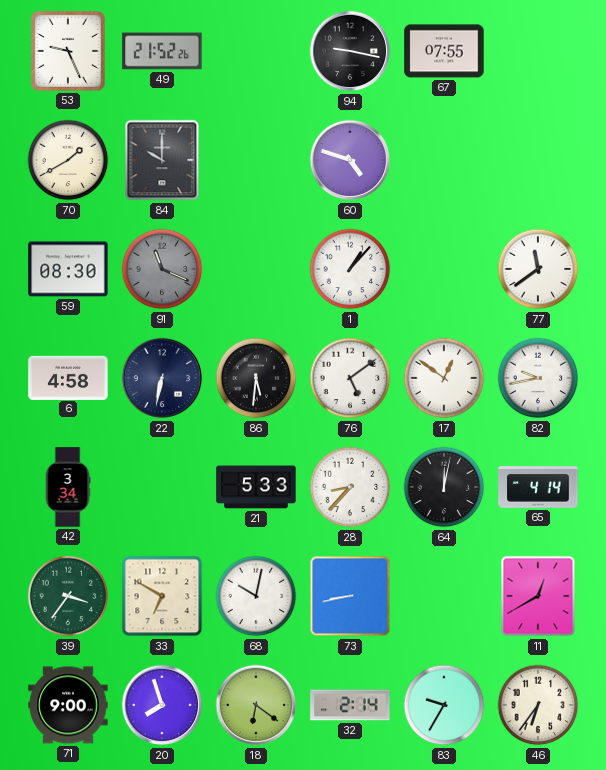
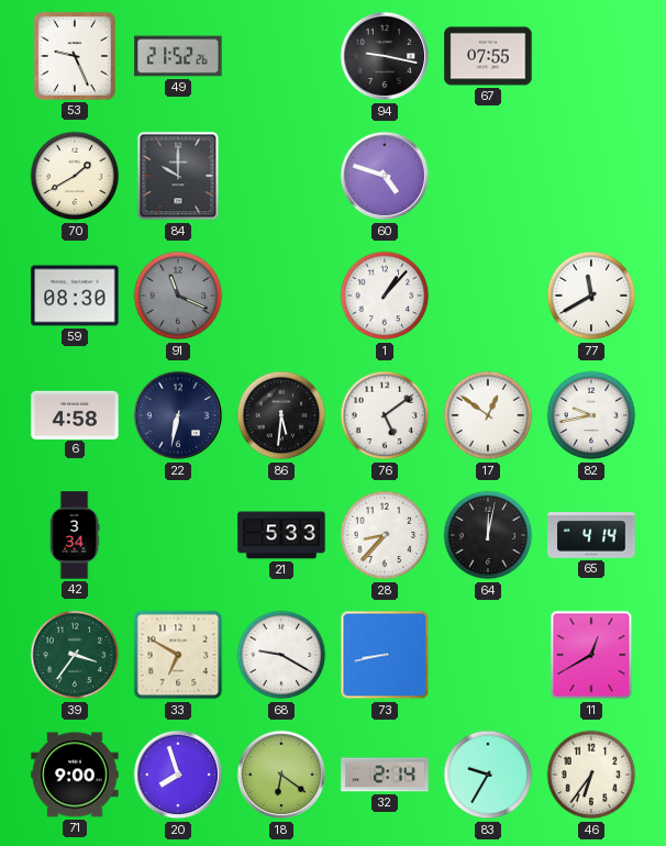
77: 11:39 -> 11:40 (591, 296)
68: 10:02 -> 9:20 (281, 655)
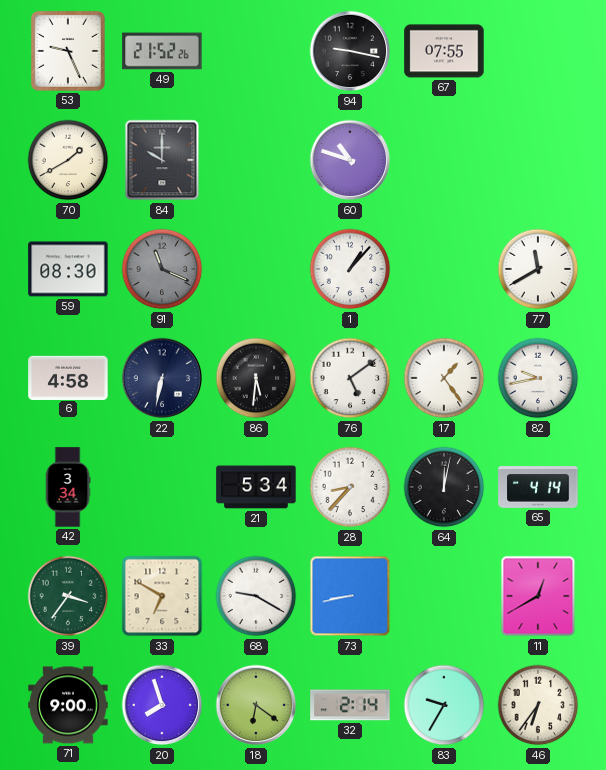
60: 4:48 -> 10:48 (350, 160)
17: 12:51 -> 1:24 (444, 378)
21: 5:33 -> 5:34 (256, 487)
